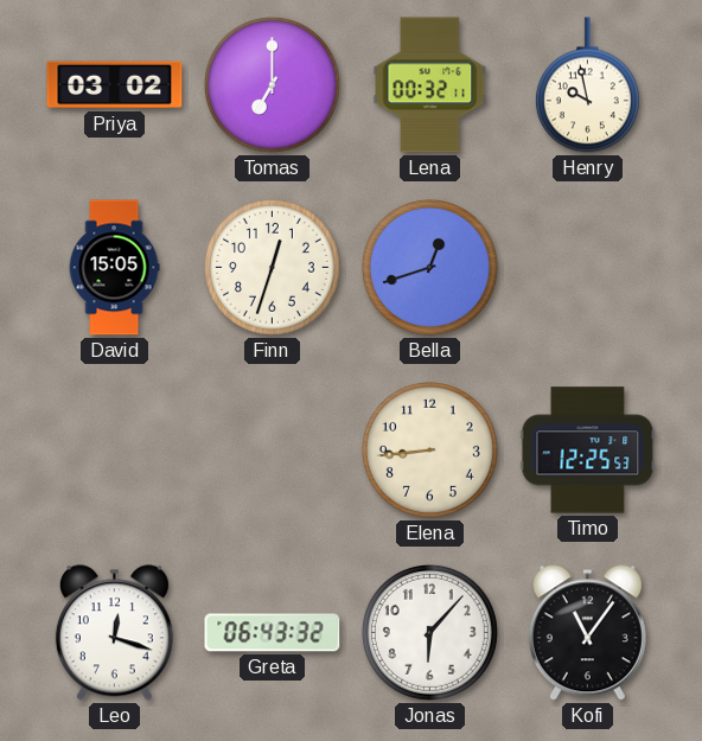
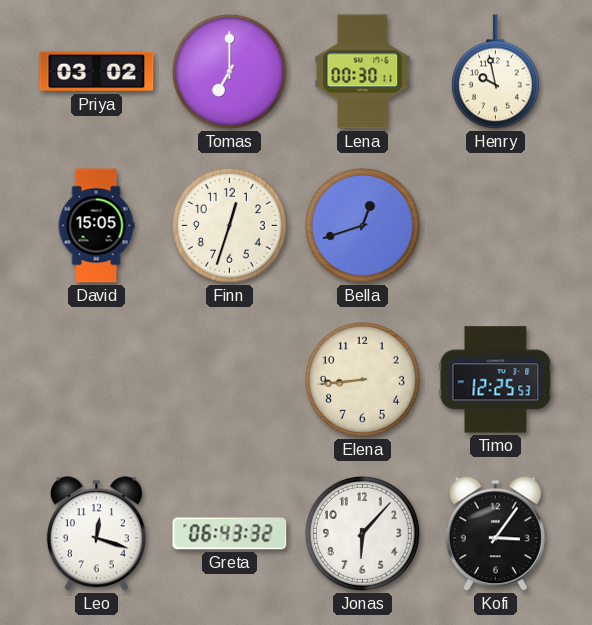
Lena: 00:32 -> 00:30 (363, 72)
Kofi: 11:06 -> 3:06 (495, 534)
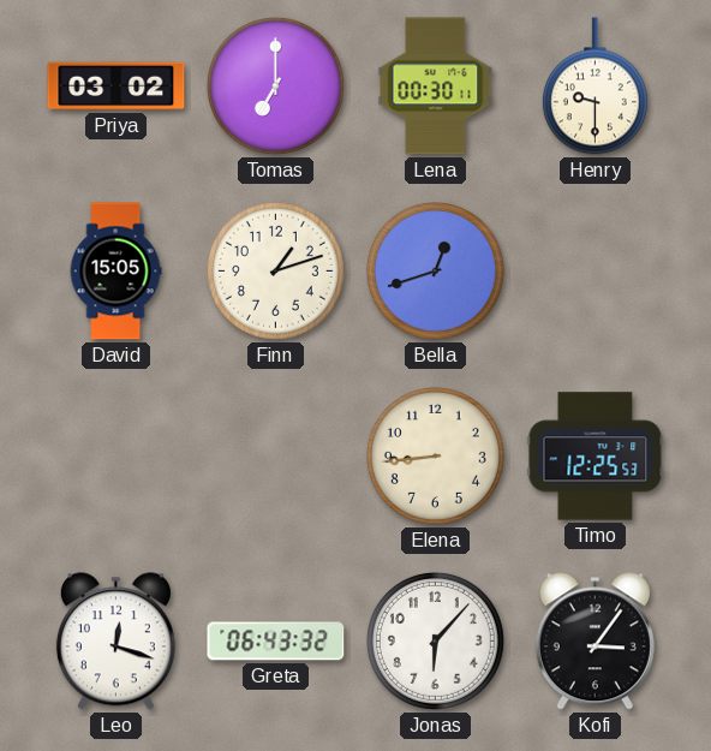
Henry: 9:58 -> 9:30 (595, 87)
Finn: 12:33 -> 1:12 (275, 270)
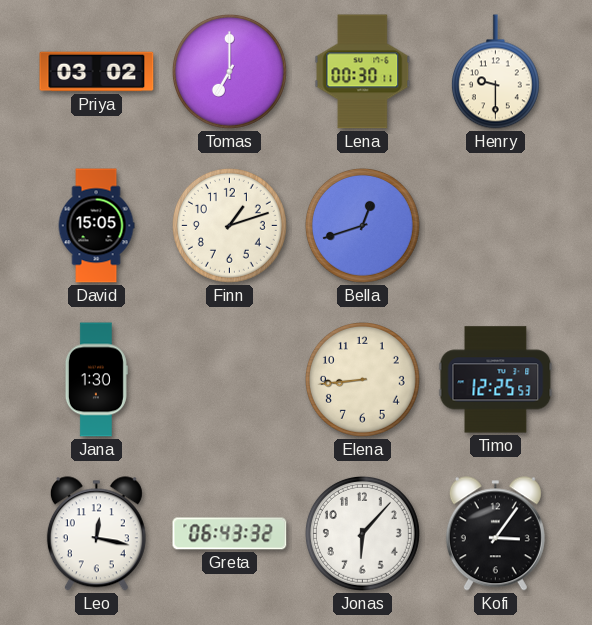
Jana: none -> 1:30 (96, 380)
Leo: 12:18 -> 12:17 (96, 534)
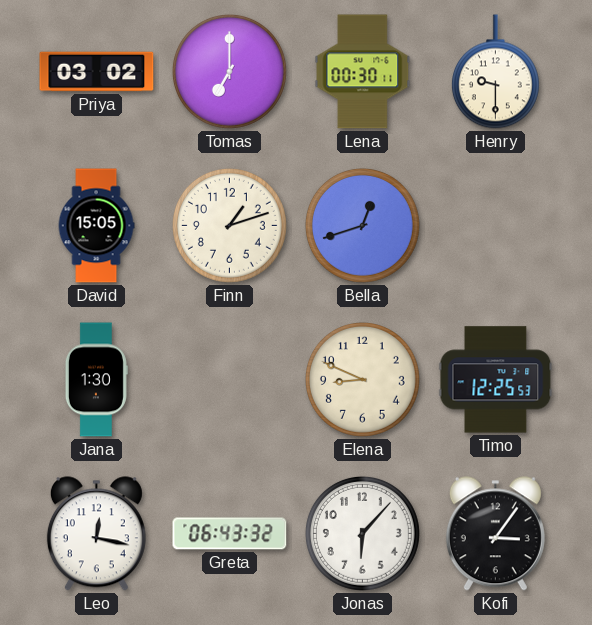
Elena: 8:44 -> 8:49 (362, 379)
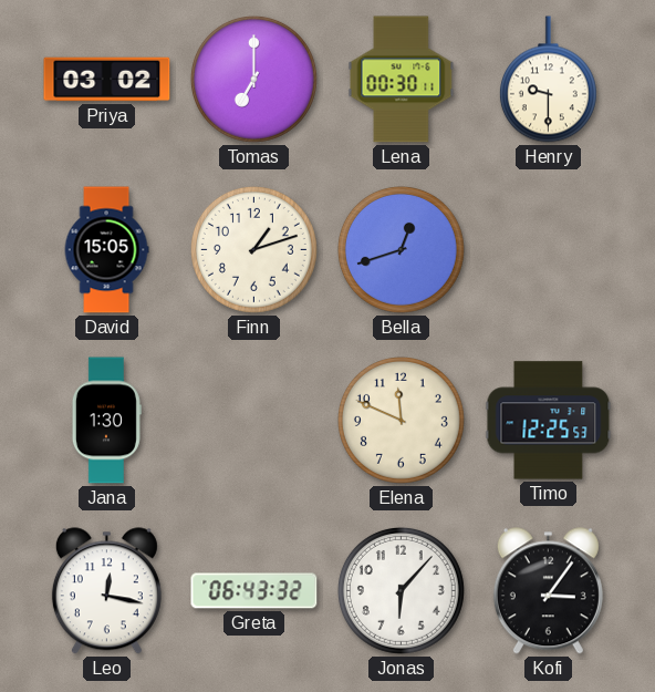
Elena: 8:49 -> 11:49 (401, 420)
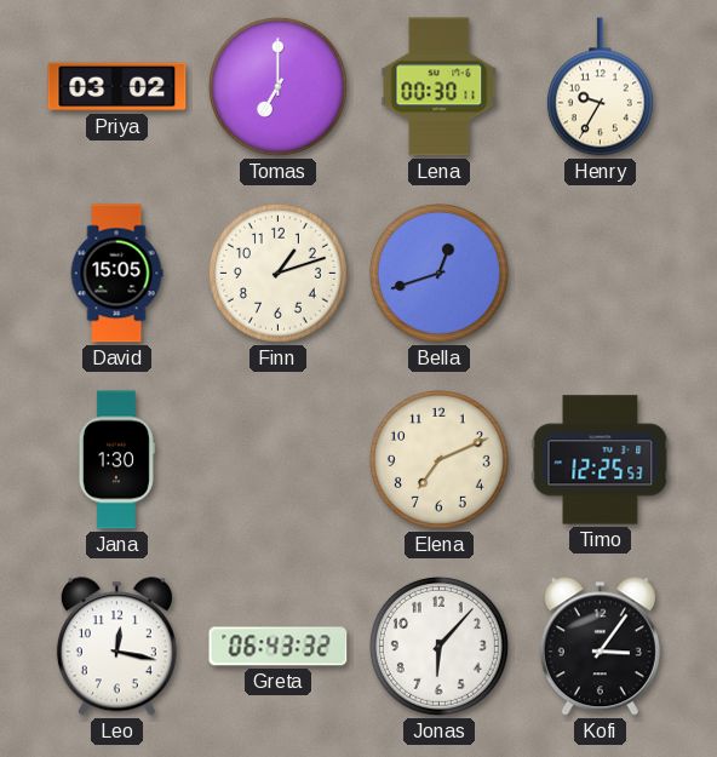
Henry: 9:30 -> 9:35 (600, 87)
Elena: 11:49 -> 7:11 (438, 459)
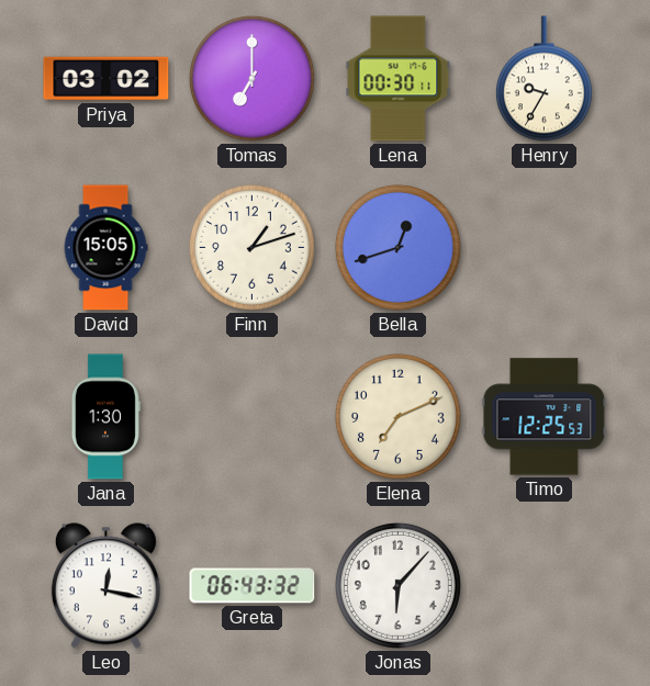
Kofi: 3:06 -> none (600, 647)
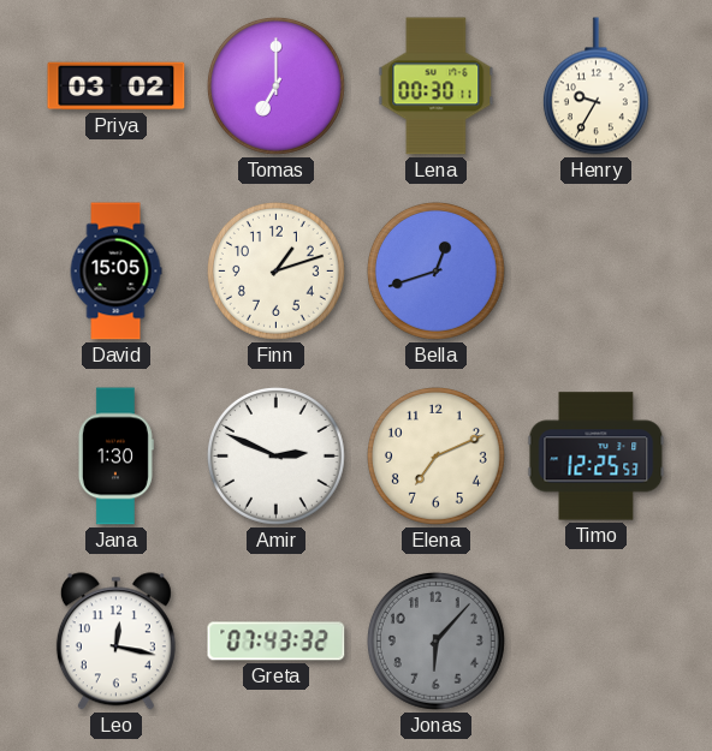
Amir: none -> 2:49 (275, 455)
Greta: 06:43 -> 07:43 (277, 642)
Jonas dial: white -> grey (435, 640)
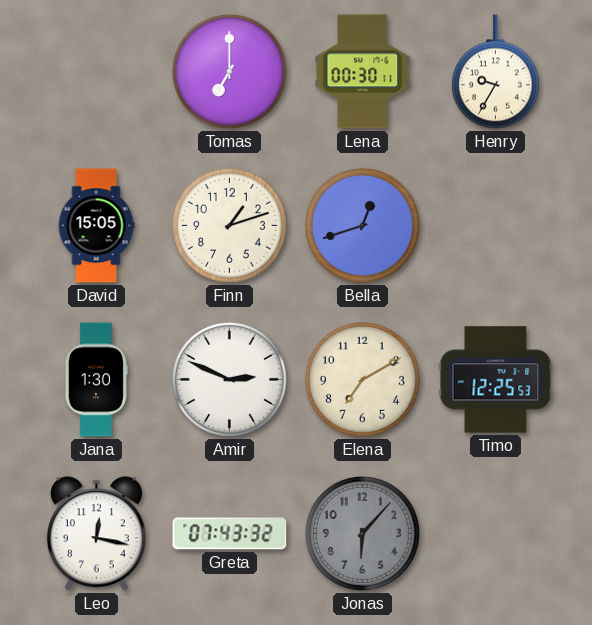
Priya: 03:02 -> none (117, 87)
Elena: 7:11 -> 7:10 (362, 379)
